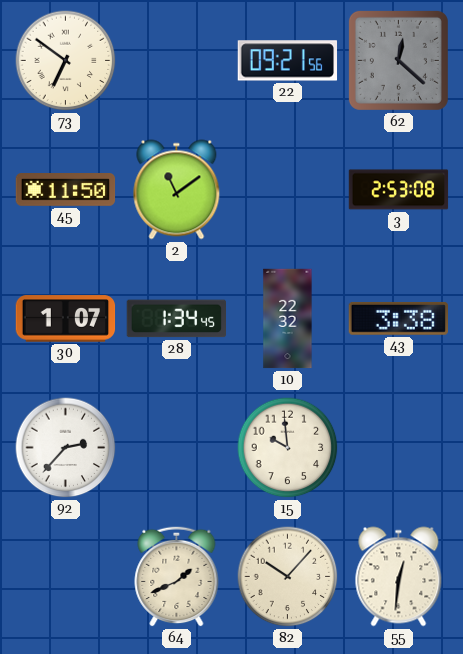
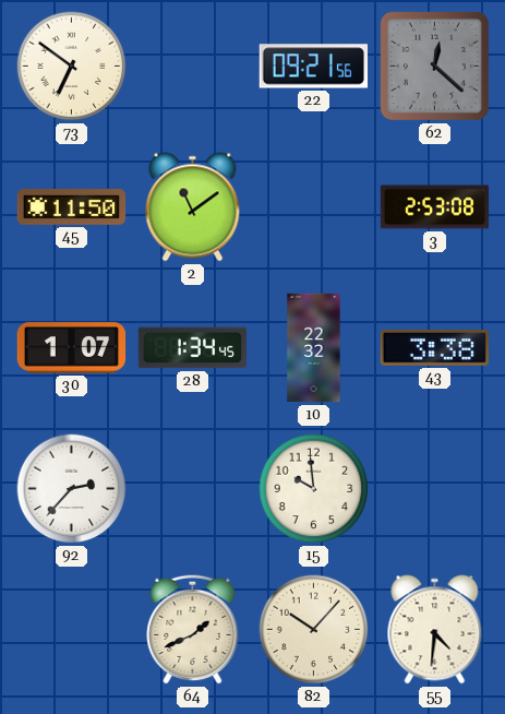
55: 12:31 -> 4:31 (435, 630)
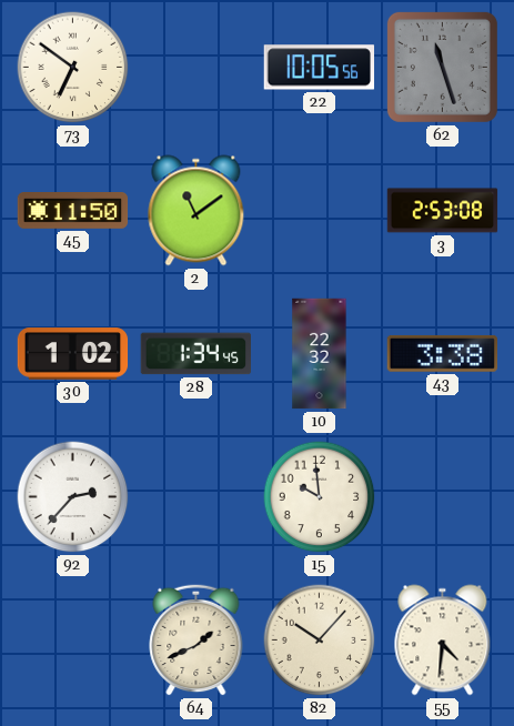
22: 09:21 -> 10:05 (320, 68)
62: 12:22 -> 11:27 (442, 67)
30: 1:07 -> 1:02 (73, 354)
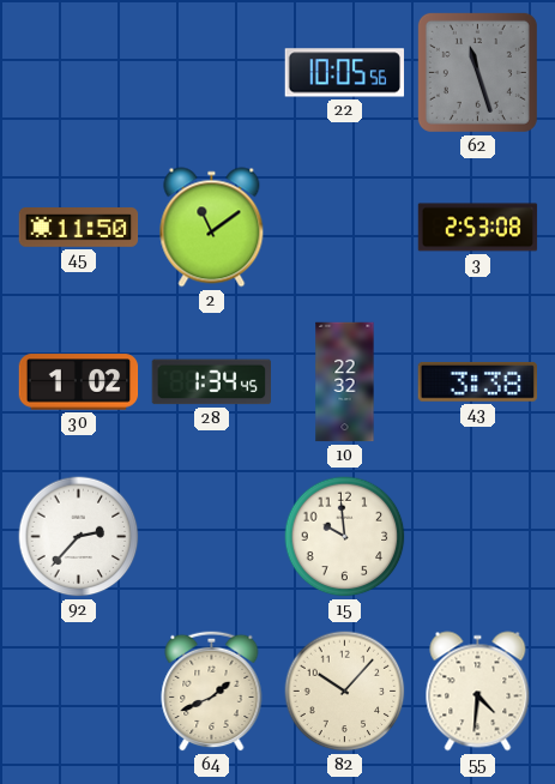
73: 6:51 -> none (73, 68)
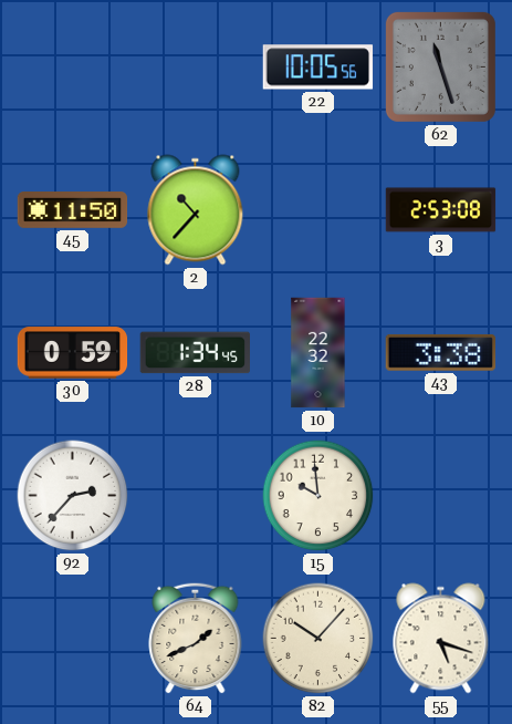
2: 11:09 -> 10:37 (196, 210)
30: 1:02 -> 0:59 (73, 353)
55: 4:31 -> 5:18 (441, 639)
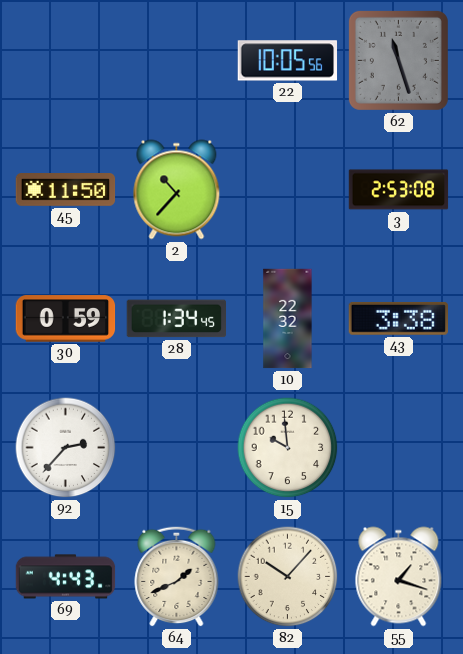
69: none -> 4:43 (66, 577)
55: 5:18 -> 1:18 (399, 577)
